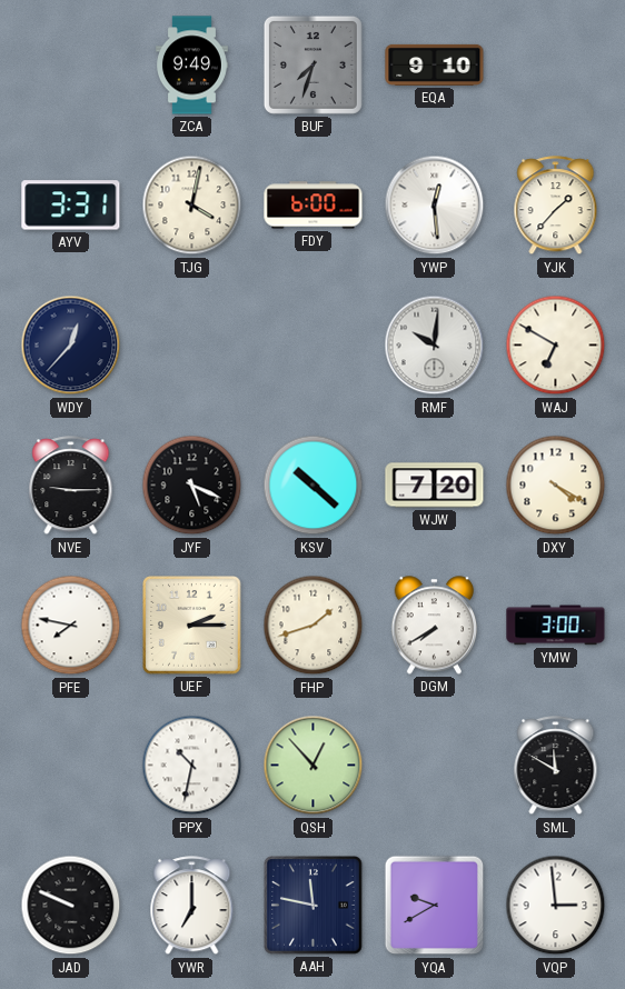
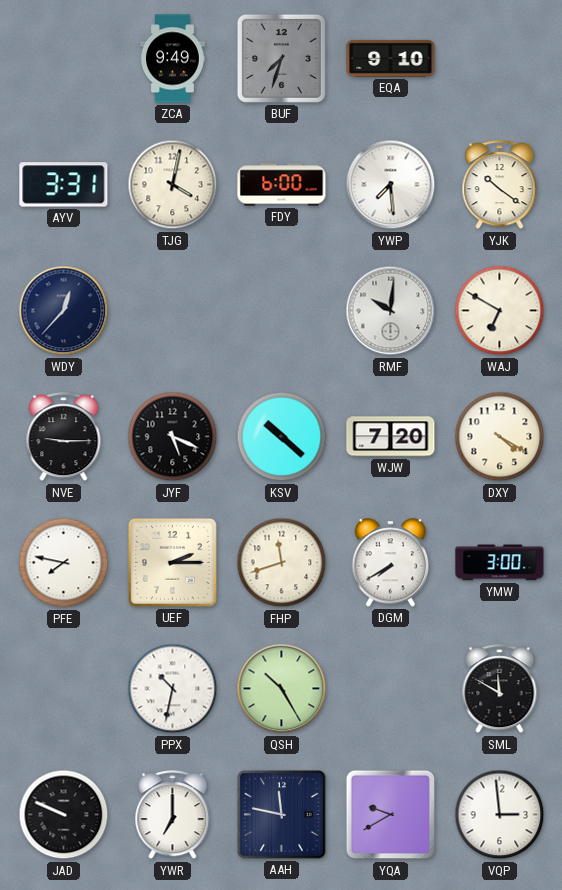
YWP: 12:29 -> 7:29 (391, 185)
YJK: 1:37 -> 10:21 (500, 185)
FHP: 1:42 -> 11:42 (282, 563)
QSH: 12:53 -> 10:25 (282, 689)
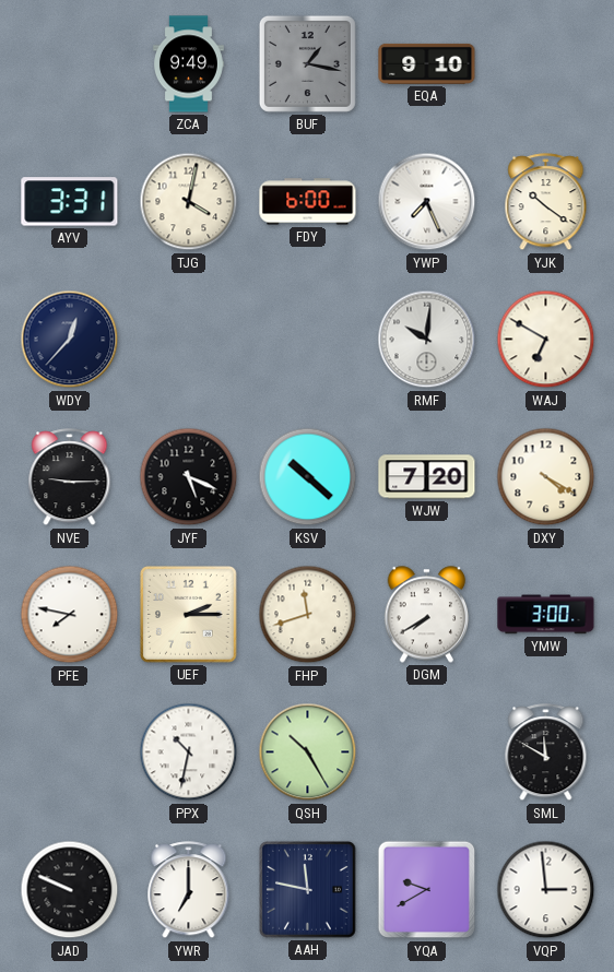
BUF: 7:33 -> 1:17 (307, 63)
YWP: 7:29 -> 7:26 (427, 202)
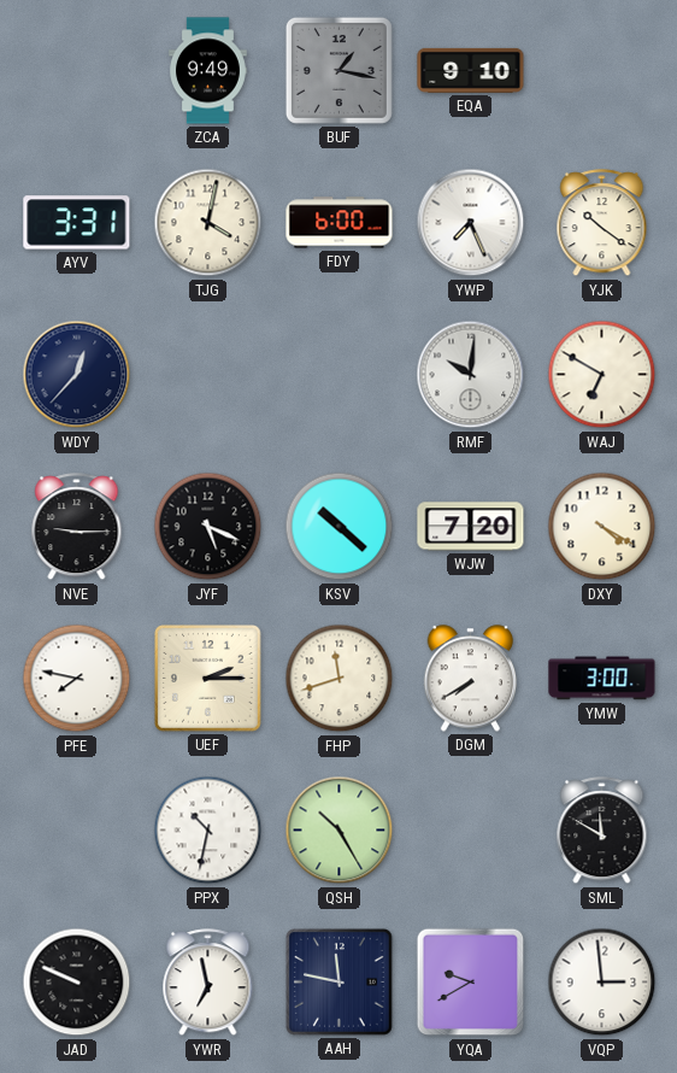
YWR: 7:00 -> 6:58 (208, 983)
